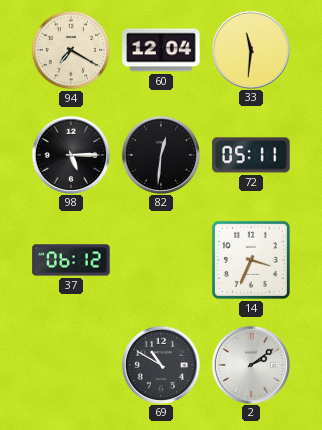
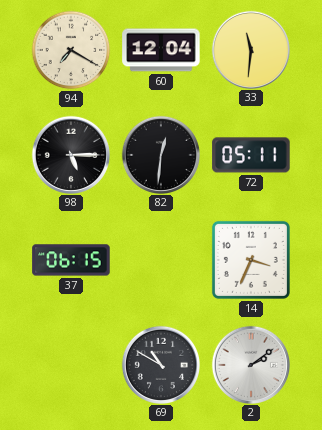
37: 06:12 -> 06:15 (71, 260)
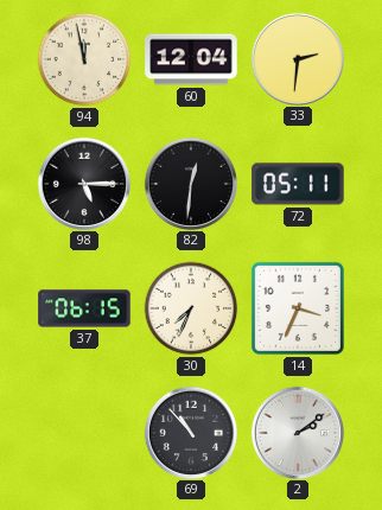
94: 7:20 -> 11:58 (84, 59)
33: 11:31 -> 2:31 (297, 58)
30: none -> 7:34 (191, 308)
69: 10:50 -> 10:53 (190, 432)
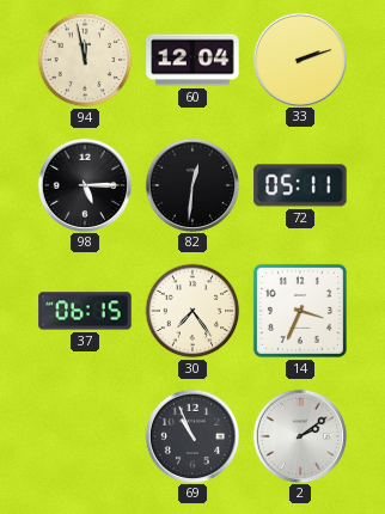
33: 2:31 -> 2:12 (299, 59)
30: 7:34 -> 7:24 (192, 311)
69: 10:53 -> 10:56 (191, 435)
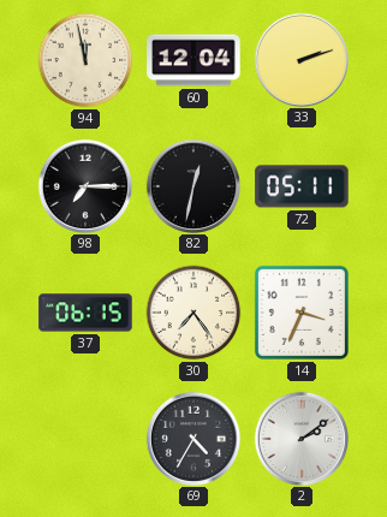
98: 5:15 -> 7:15 (84, 185)
82: 12:31 -> 12:32 (192, 185)
69: 10:56 -> 4:35 (192, 438)
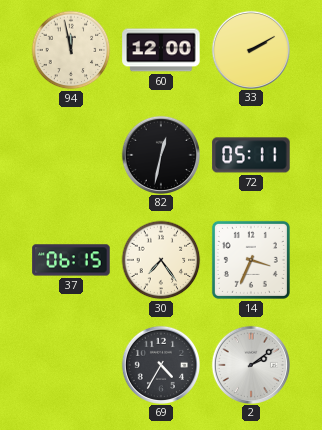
60: 12:04 -> 12:00 (161, 50)
33: 2:12 -> 2:10 (250, 49)
98: 7:15 -> none (84, 185)
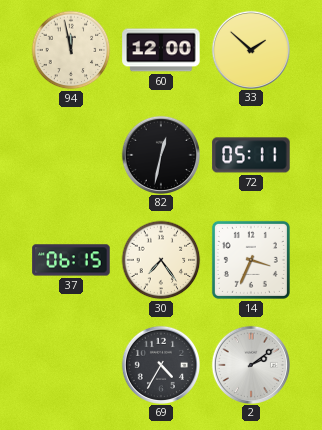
33: 2:10 -> 1:52 (250, 49)
